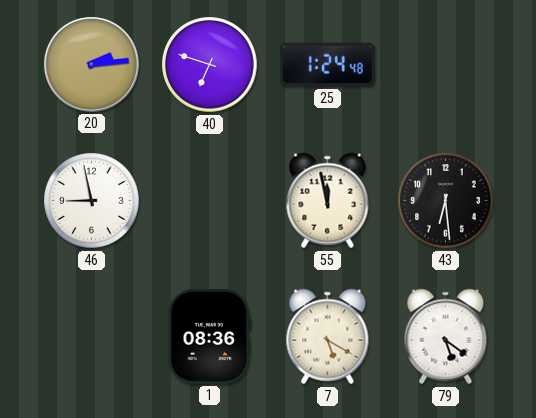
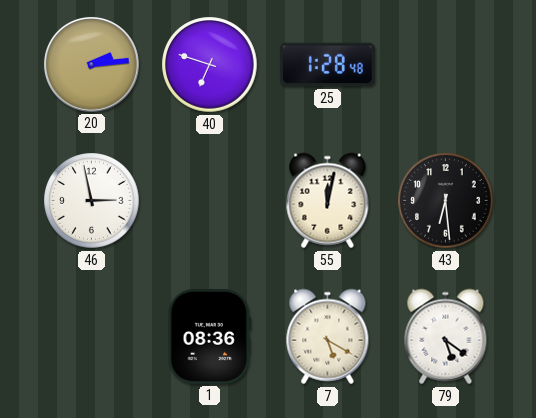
25: 1:24 -> 1:28 (327, 65)
46: 8:58 -> 2:58 (92, 201)
55: 11:58 -> 12:02 (328, 201)
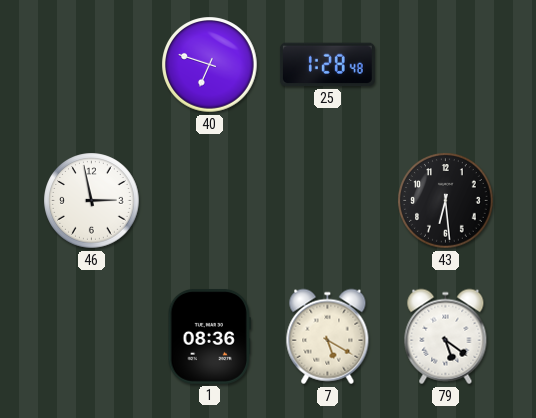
20: 2:14 -> none (91, 64)
55: 12:02 -> none (328, 201)
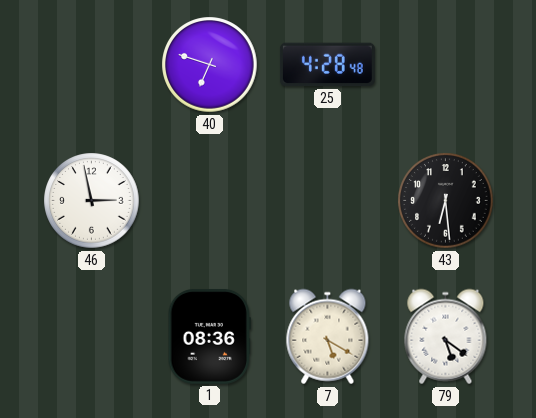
25: 1:28 -> 4:28 (327, 65)
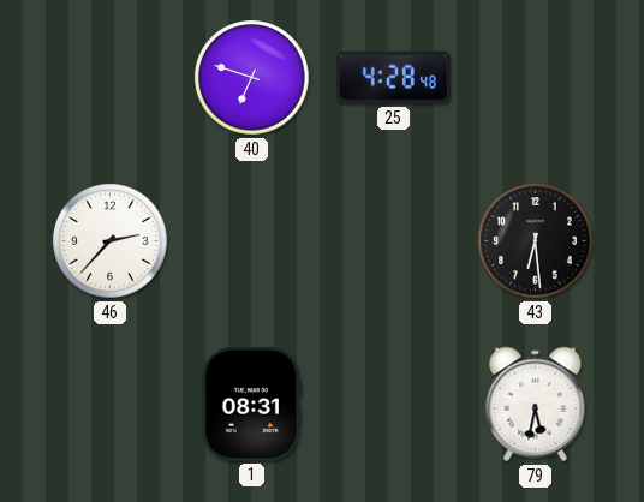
46: 2:58 -> 2:37 (111, 241)
1: 08:36 -> 08:31 (251, 404)
7: 5:20 -> none (328, 337)
79: 5:21 -> 5:32 (536, 405)
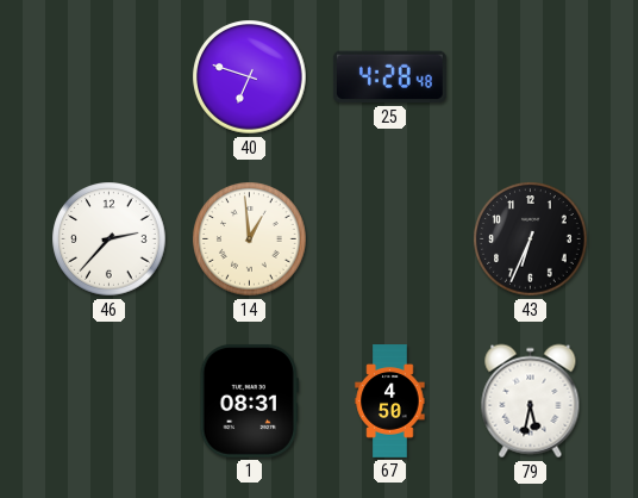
14: none -> 12:59 (250, 239)
43: 6:29 -> 6:34 (531, 239)
67: none -> 4:50 (390, 401)
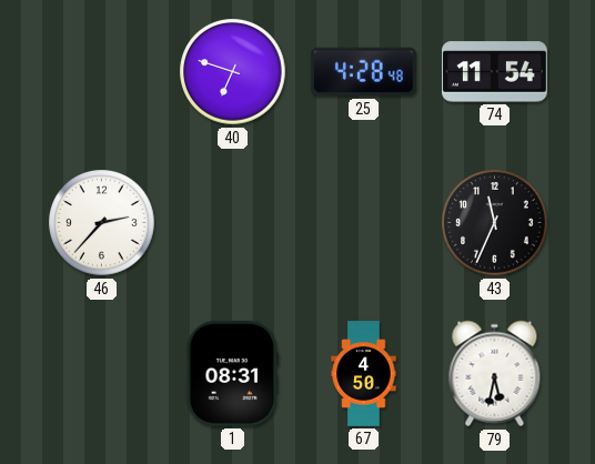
74: none -> 11:54 (495, 72)
14: 12:59 -> none (250, 239)
43: 6:34 -> 11:34 (495, 223)
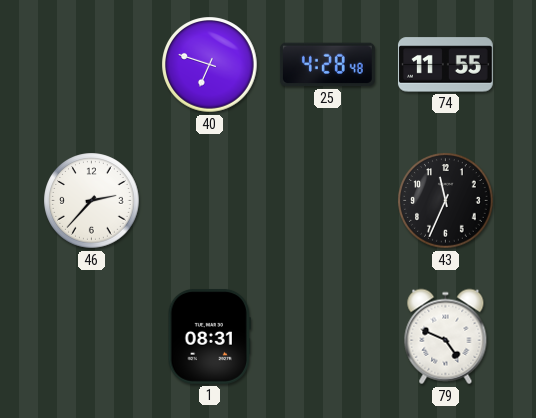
74: 11:54 -> 11:55 (446, 65)
67: 4:50 -> none (364, 374)
79: 5:32 -> 4:49 (446, 337)
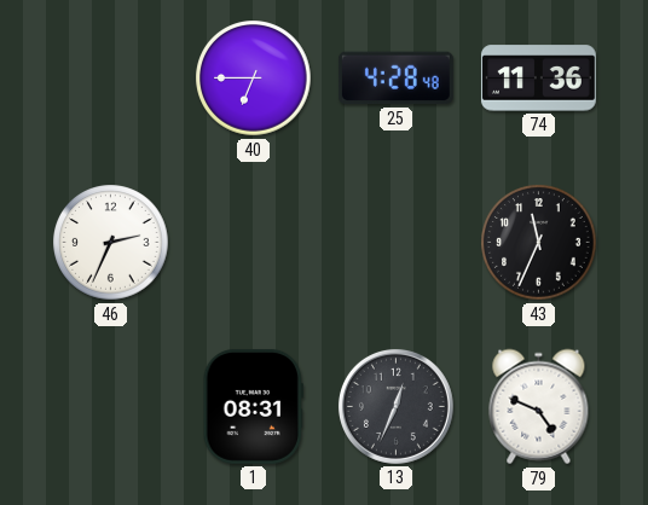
40: 6:48 -> 6:45 (254, 79)
74: 11:55 -> 11:36 (539, 79)
46: 2:37 -> 2:34 (111, 243)
13: none -> 12:34 (395, 406)
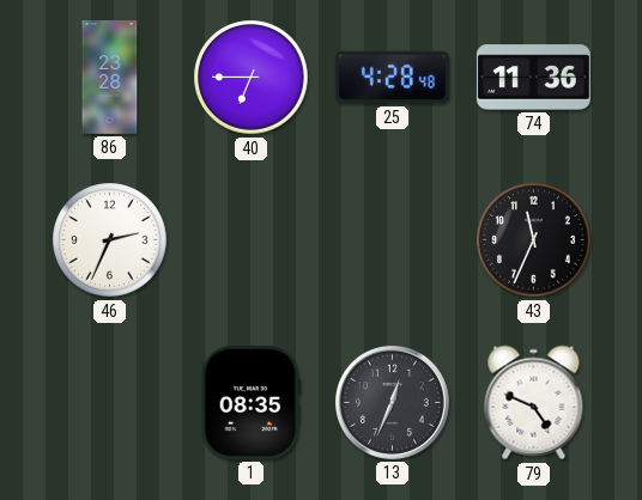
86: none -> 23:28 (110, 78)
1: 08:31 -> 08:35 (250, 402)
